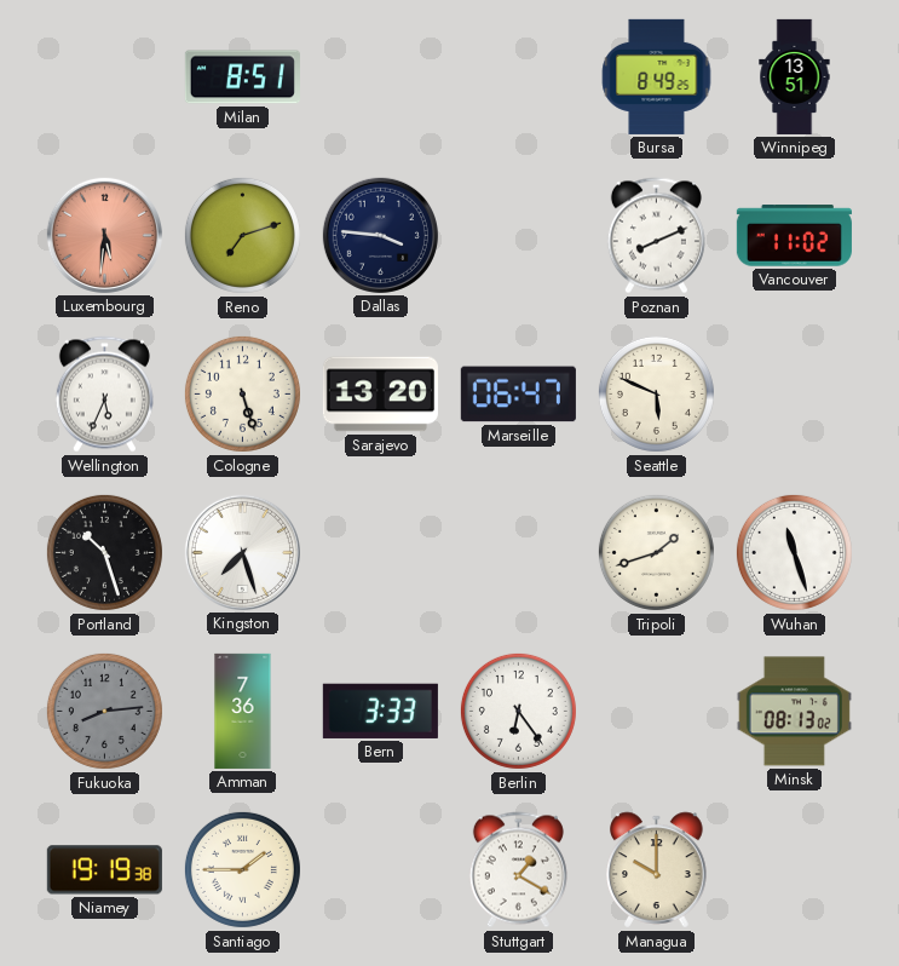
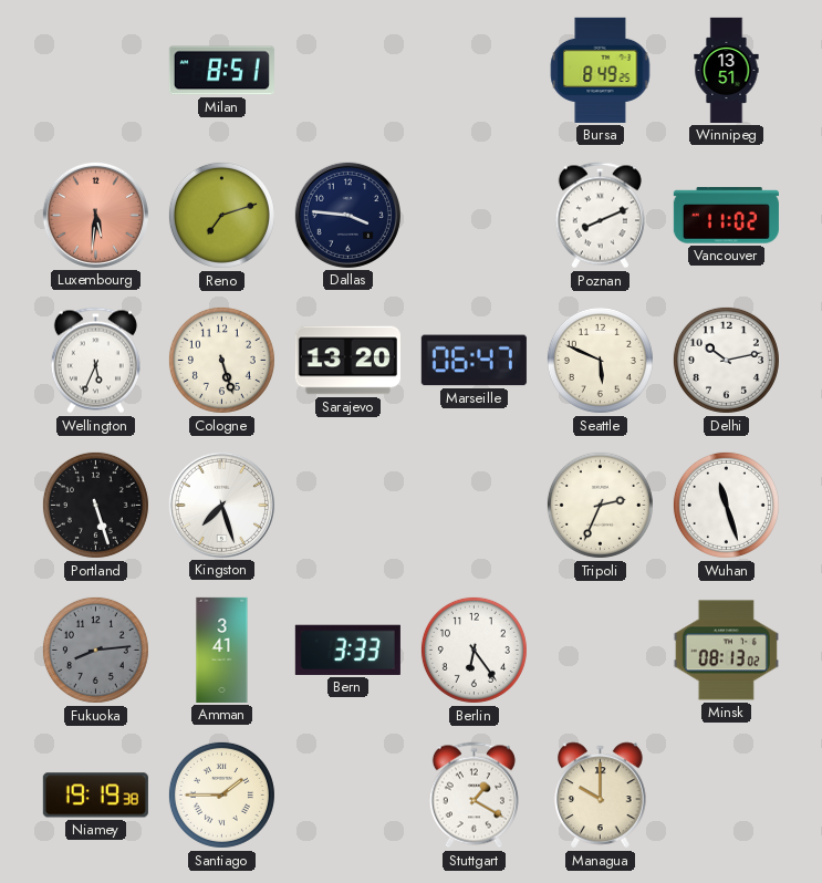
Delhi: none -> 10:13 (726, 360)
Portland: 10:27 -> 5:27 (95, 505)
Tripoli: 1:42 -> 2:34 (600, 505)
Amman: 7:36 -> 3:41 (222, 650)
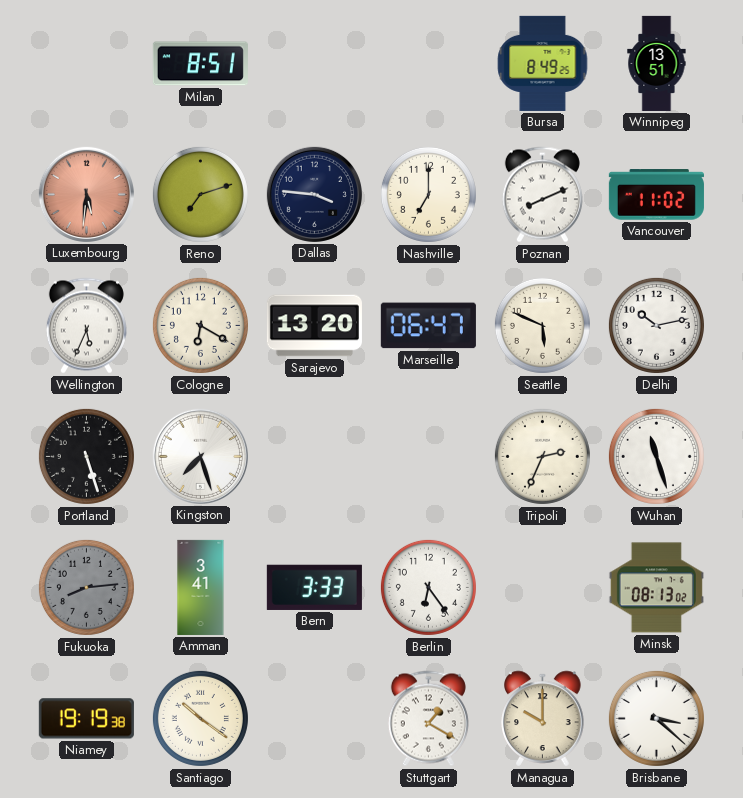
Nashville: none -> 7:00 (428, 194)
Cologne: 5:27 -> 6:20 (200, 325)
Santiago: 1:45 -> 10:21 (200, 718)
Brisbane: none -> 3:22 (656, 718)
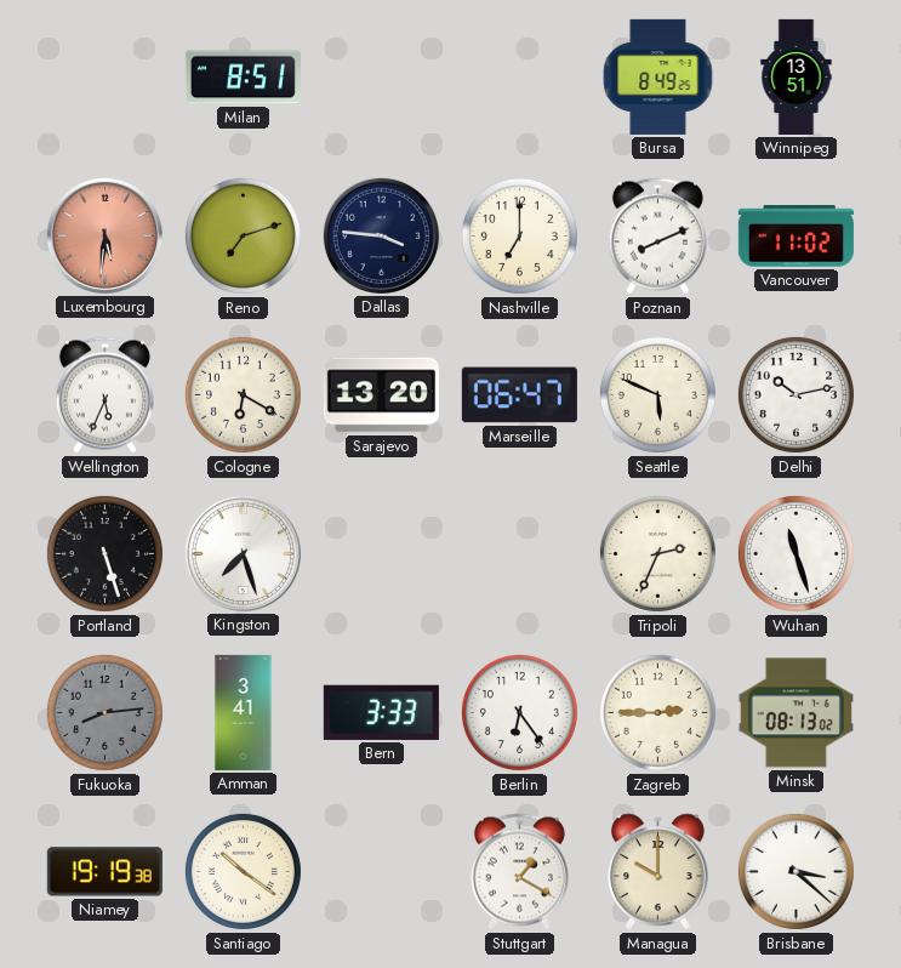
Zagreb: none -> 2:45 (657, 712)
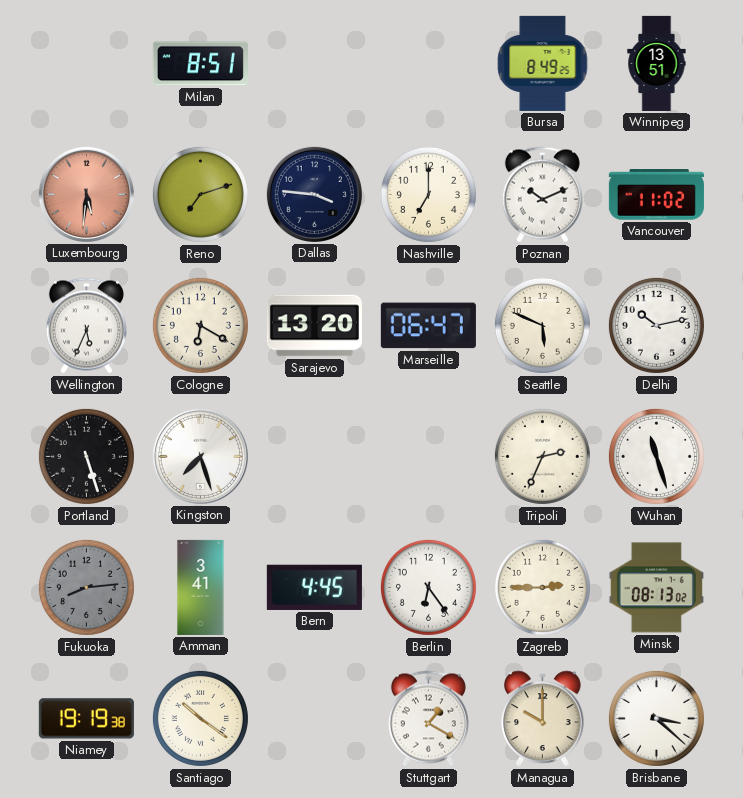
Poznan: 8:11 -> 10:11 (542, 195)
Bern: 3:33 -> 4:45 (314, 587)
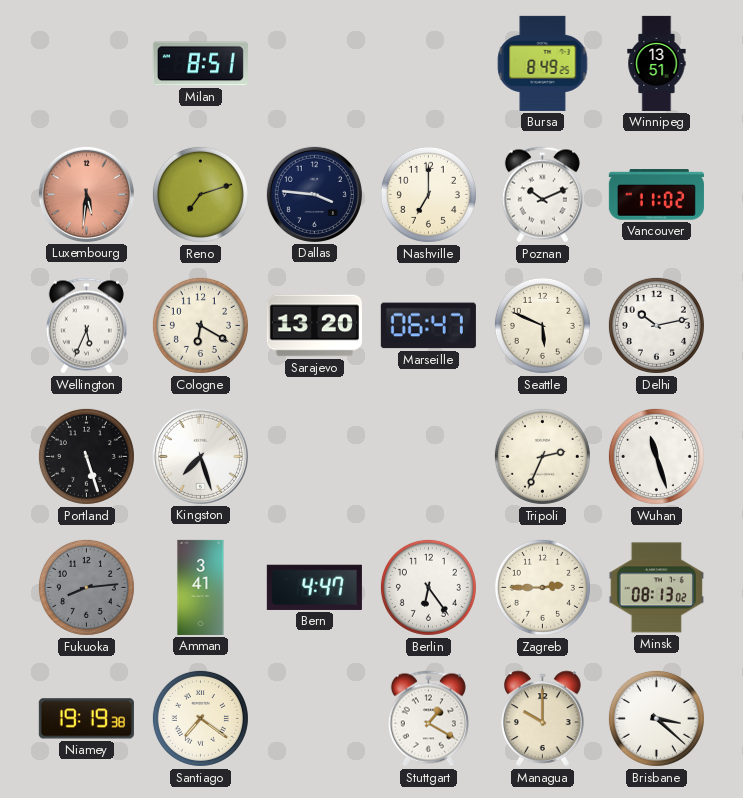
Bern: 4:45 -> 4:47 (314, 587)
Santiago: 10:21 -> 7:21 (200, 718)
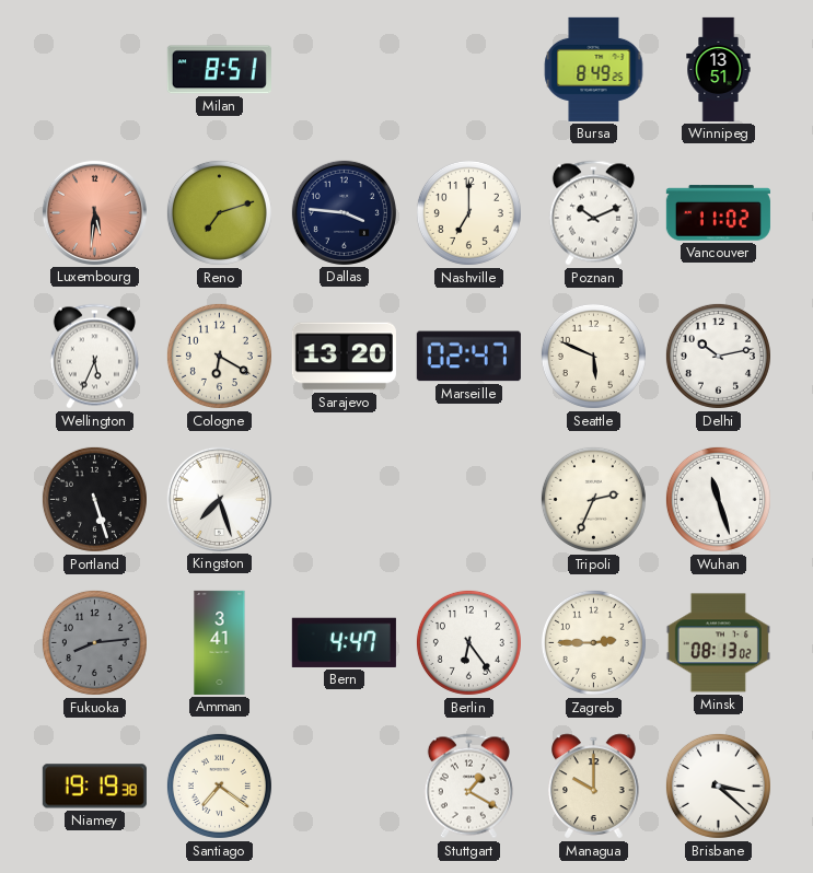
Marseille: 06:47 -> 02:47 (468, 357)
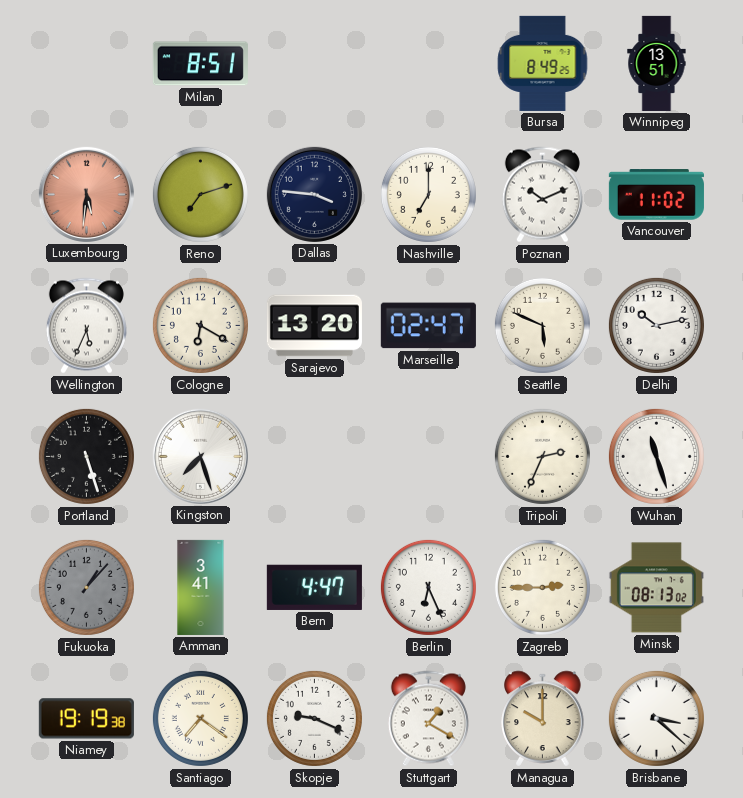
Fukuoka: 8:14 -> 1:07 (86, 587)
Berlin: 6:24 -> 6:26 (428, 587)
Skopje: none -> 9:19 (314, 718)
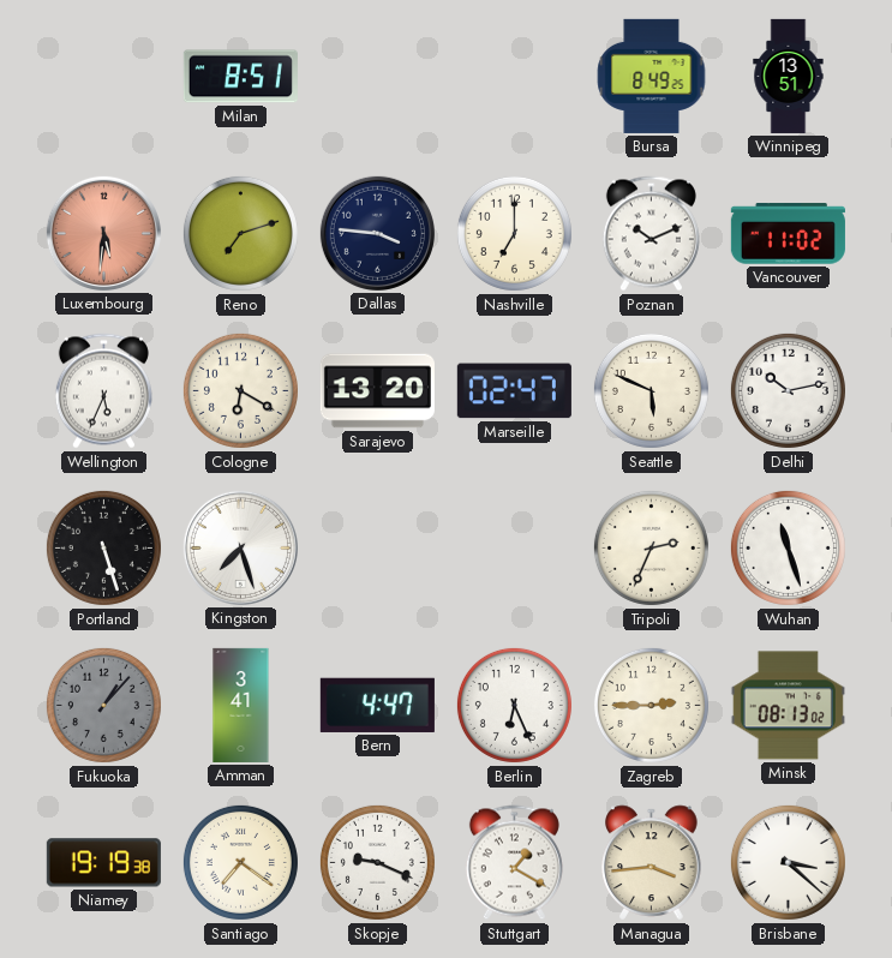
Managua: 10:00 -> 3:44 (652, 863)
